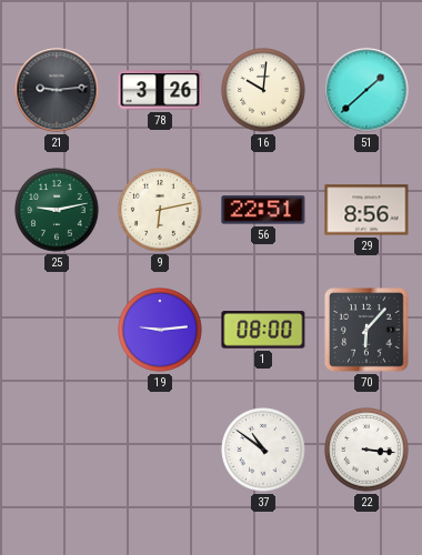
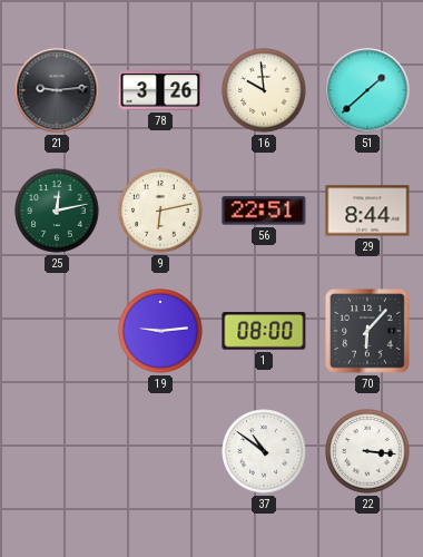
16: 10:01 -> 9:59 (264, 90)
25: 9:13 -> 12:13 (57, 211)
29: 8:56 -> 8:44 (367, 211)
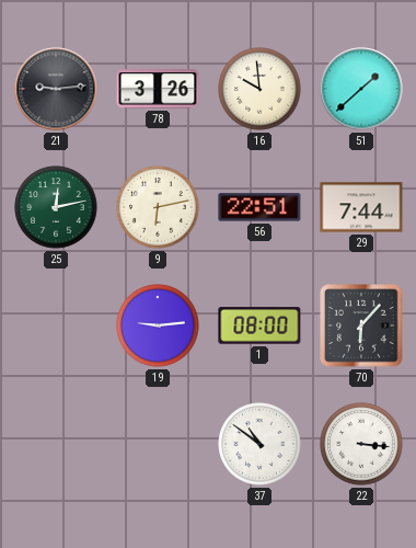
29: 8:44 -> 7:44 (361, 207)
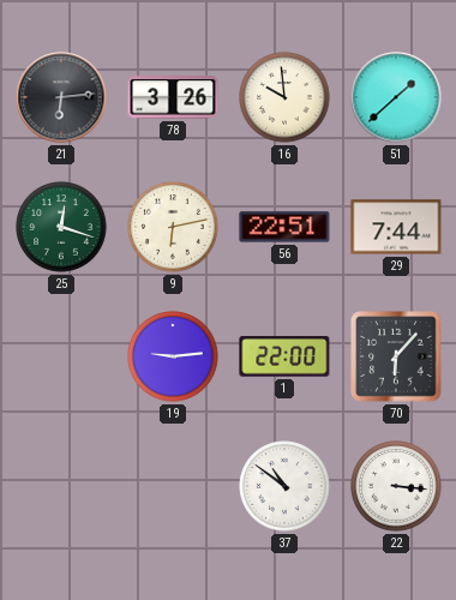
21: 9:14 -> 6:14 (61, 97)
25: 12:13 -> 12:18 (61, 227)
1: 08:00 -> 22:00 (284, 356)
